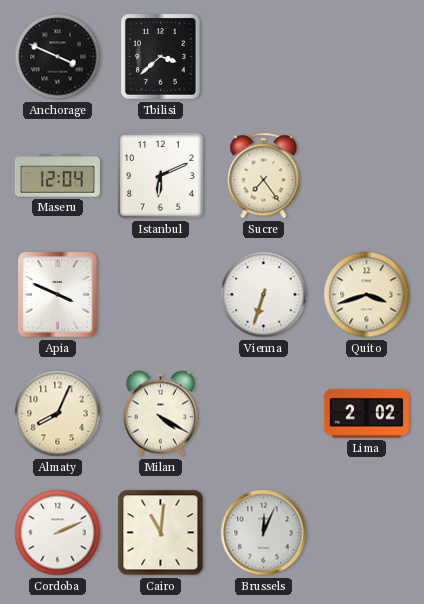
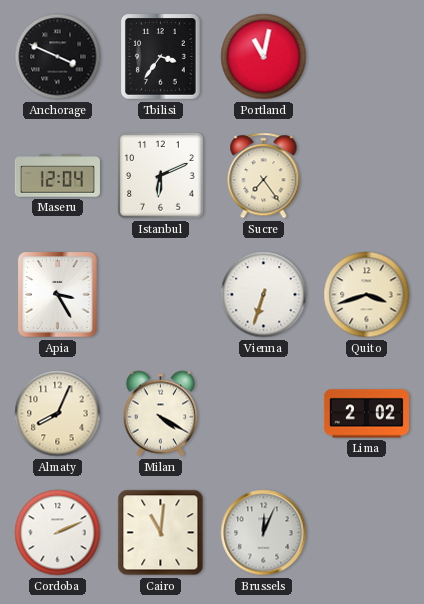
Tbilisi: 3:38 -> 3:36 (161, 57)
Portland: none -> 11:02 (264, 57)
Apia: 3:49 -> 3:25 (58, 295)
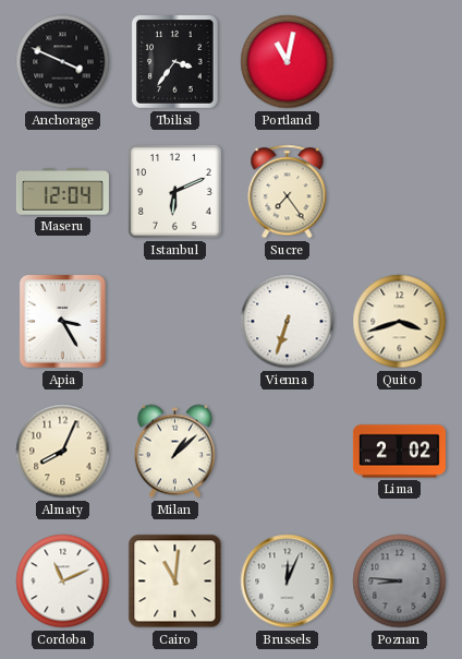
Milan: 4:20 -> 1:08 (175, 452)
Cordoba: 2:11 -> 11:11 (63, 582)
Poznan: none -> 8:46 (400, 582)
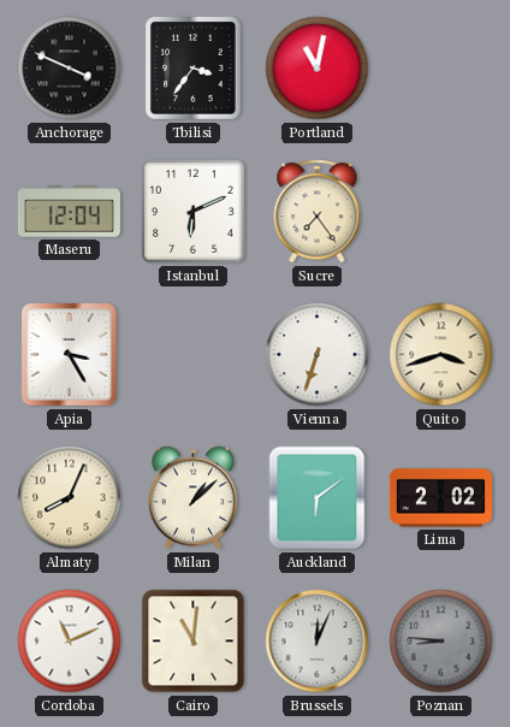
Auckland: none -> 6:09 (318, 498)
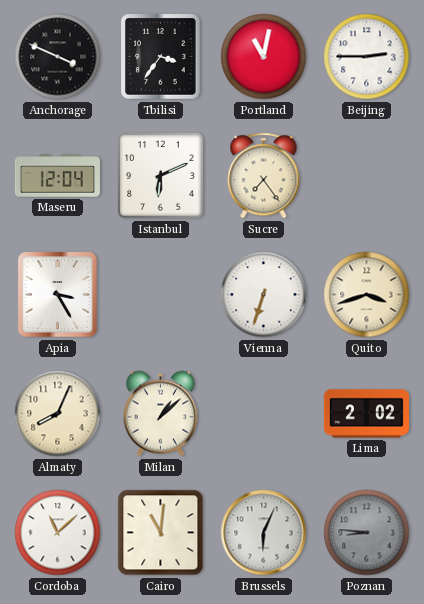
Beijing: none -> 2:45 (367, 57)
Auckland: 6:09 -> none (318, 498)
Cordoba: 11:11 -> 11:08 (58, 533)
Brussels: 12:04 -> 6:04 (264, 533)
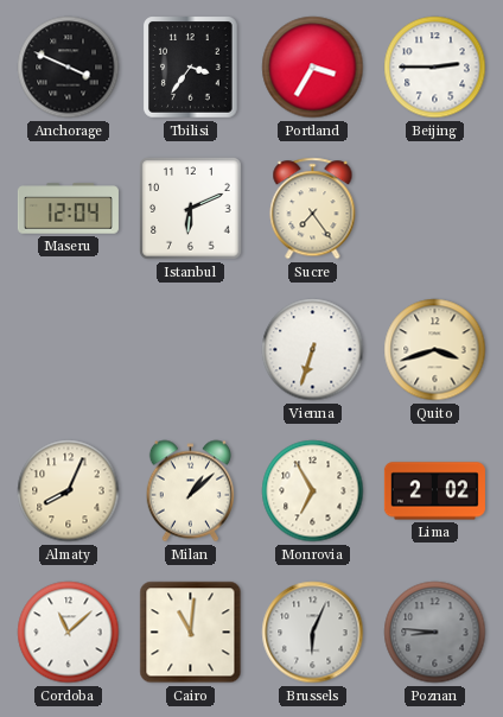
Portland: 11:02 -> 3:35 (313, 68)
Apia: 3:25 -> none (58, 295)
Monrovia: none -> 6:55 (313, 491)
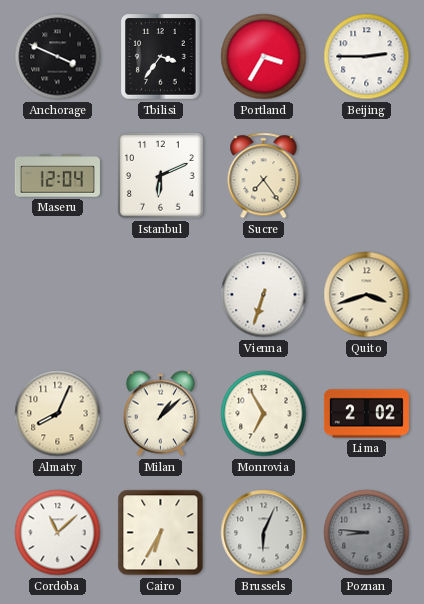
Cairo: 11:01 -> 6:35 (161, 533)
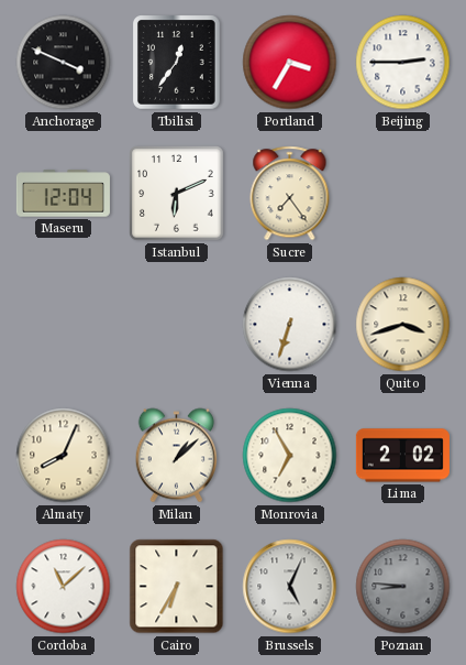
Tbilisi: 3:36 -> 12:36 (177, 63)
Brussels: 6:04 -> 5:04 (290, 587)
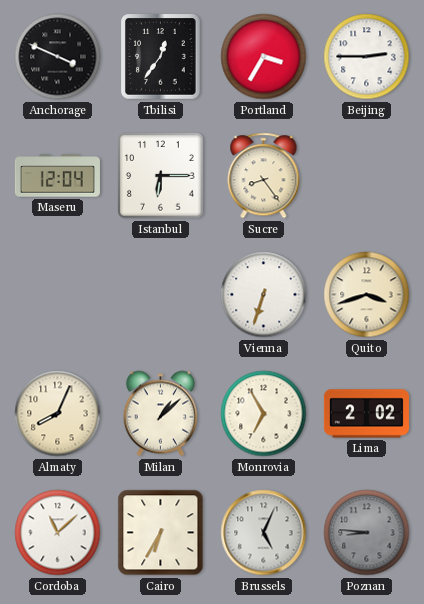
Istanbul: 6:11 -> 6:15 (161, 176)
Sucre: 7:24 -> 8:24 (264, 176)
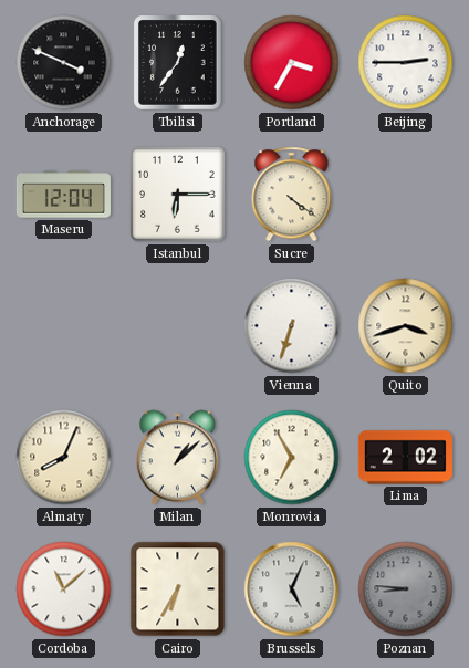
Sucre: 8:24 -> 4:21 (292, 195)
